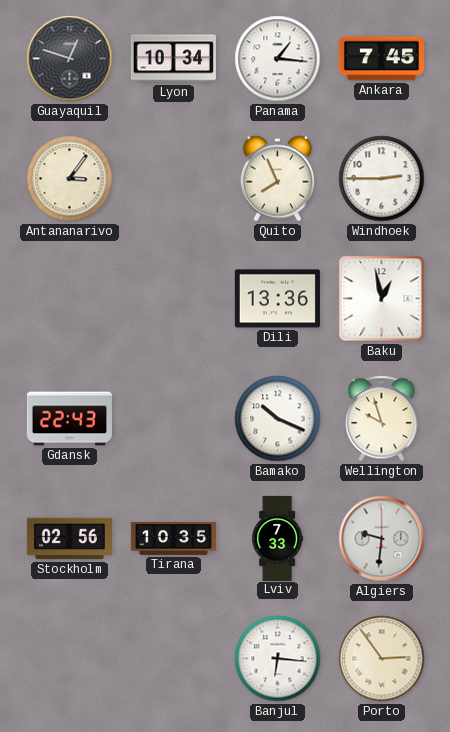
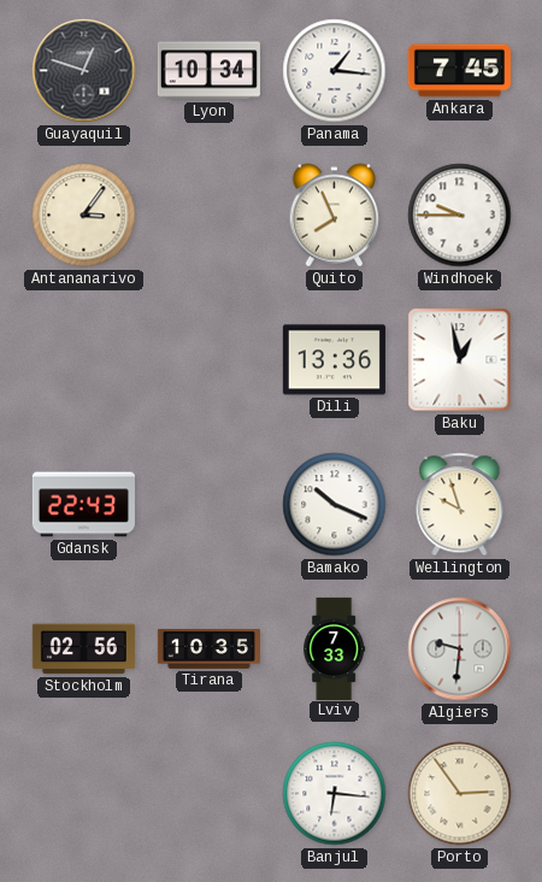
Windhoek: 2:45 -> 9:45 (460, 216)
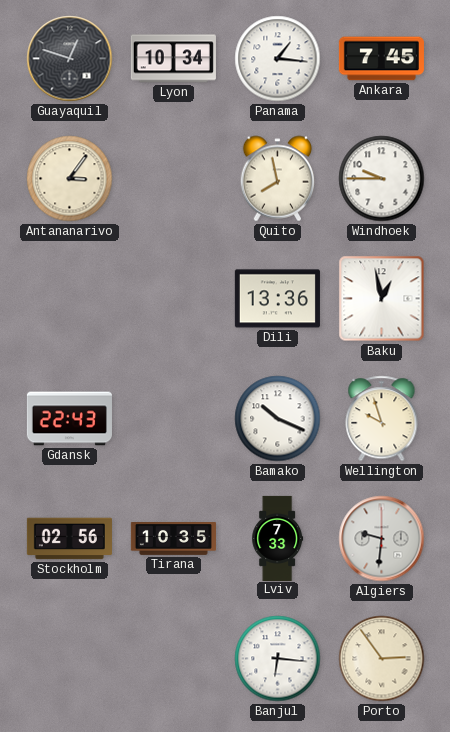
Quito: 7:56 -> 7:58 (278, 179)
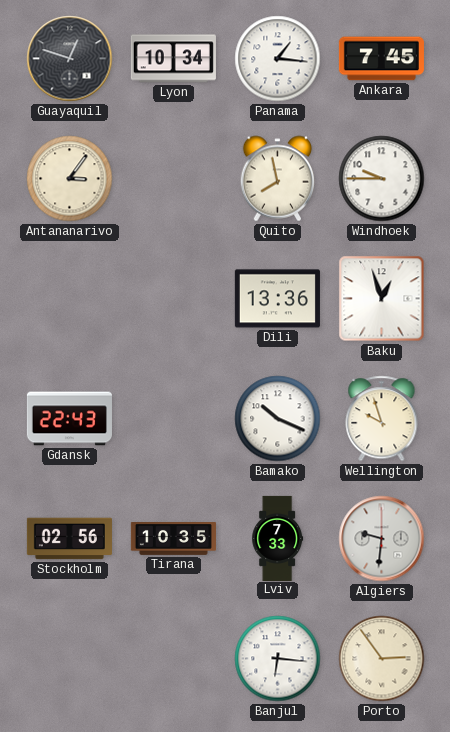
Baku: 12:58 -> 12:57 (382, 299)
